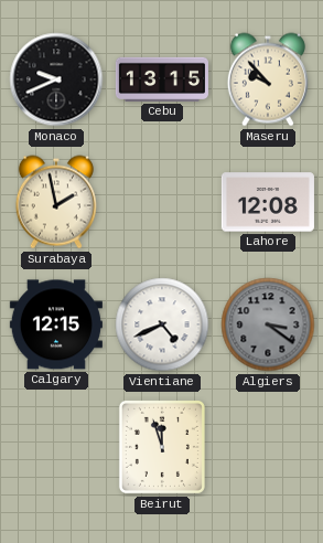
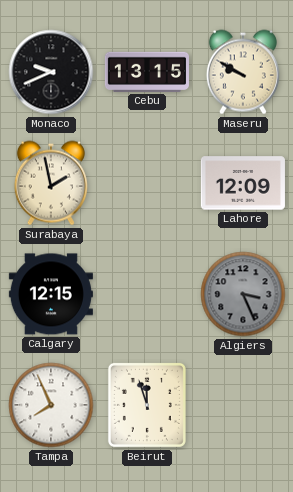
Maseru: 9:53 -> 9:50 (243, 72)
Lahore: 12:08 -> 12:09 (243, 183)
Vientiane: 4:41 -> none (162, 324)
Algiers: 3:21 -> 3:26 (243, 294)
Tampa: none -> 7:56 (51, 405)
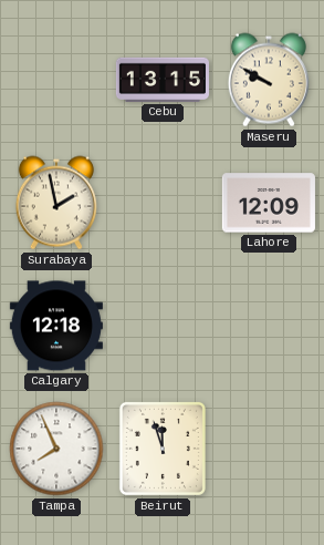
Monaco: 9:41 -> none (51, 72)
Calgary: 12:15 -> 12:18 (56, 326)
Algiers: 3:26 -> none (243, 294)
